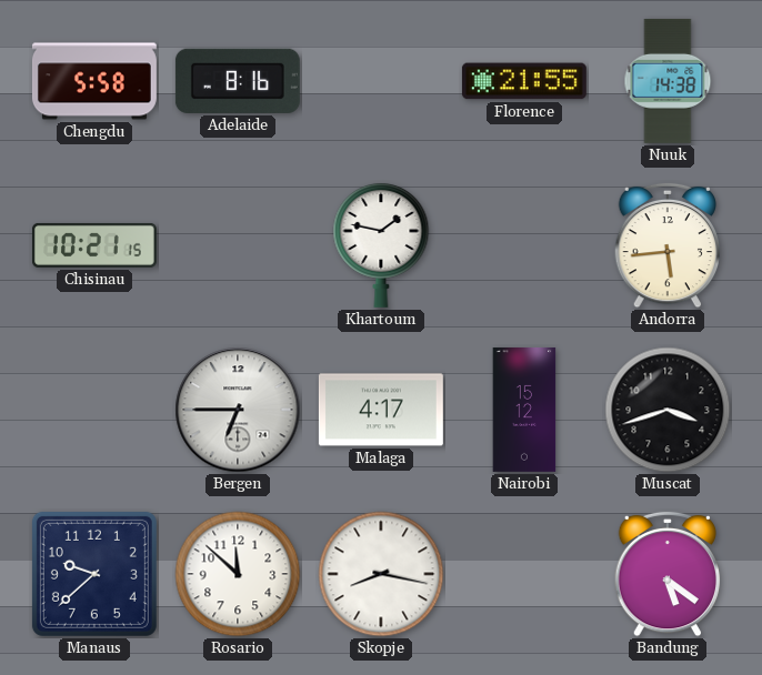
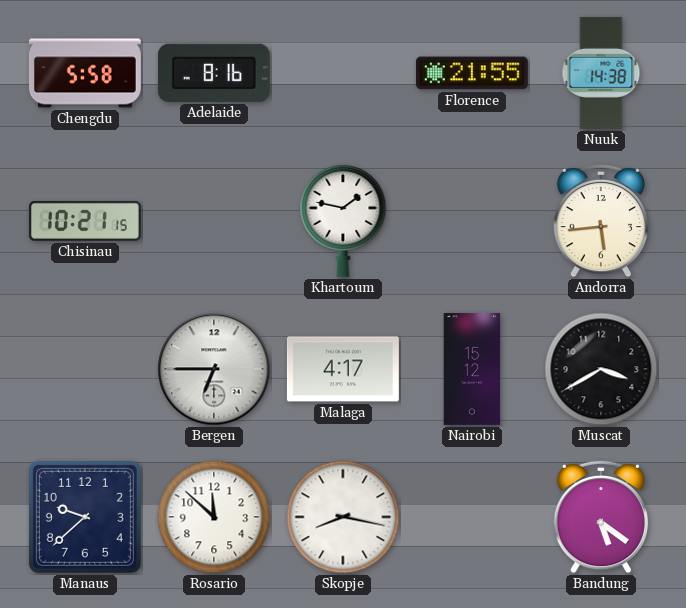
Muscat: 3:42 -> 3:40 (601, 369)
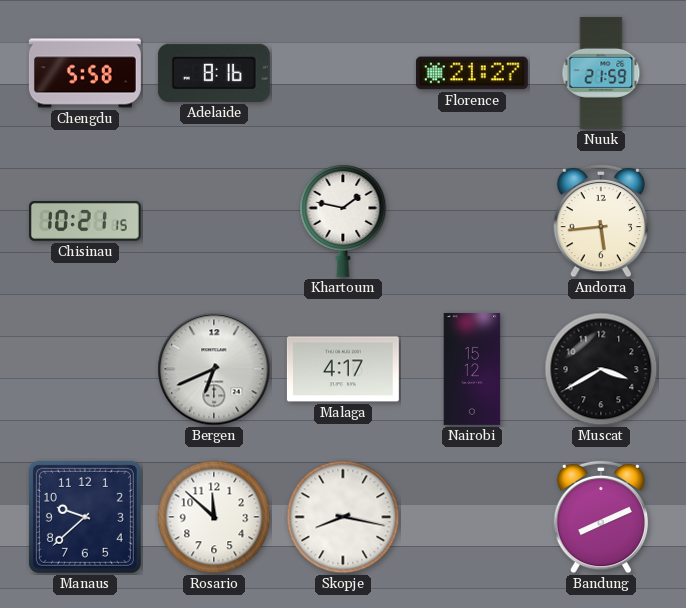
Florence: 21:55 -> 21:27 (472, 73)
Nuuk: 14:38 -> 21:59 (601, 73)
Bergen: 6:45 -> 6:41 (214, 369)
Bandung: 5:21 -> 8:11 (601, 517)
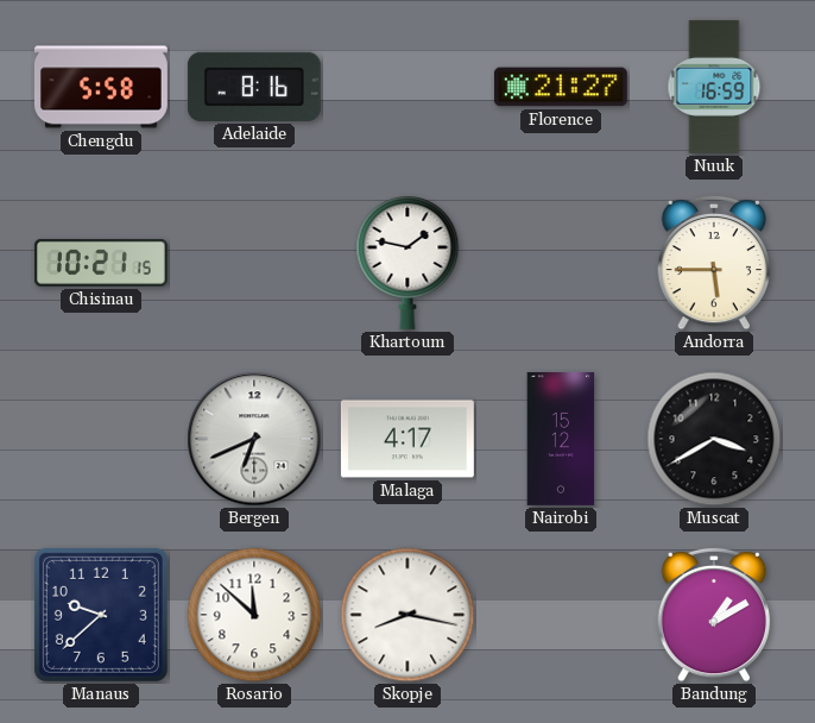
Nuuk: 21:59 -> 16:59 (714, 87)
Andorra: 5:44 -> 5:45 (714, 263)
Bandung: 8:11 -> 1:10 (714, 615)
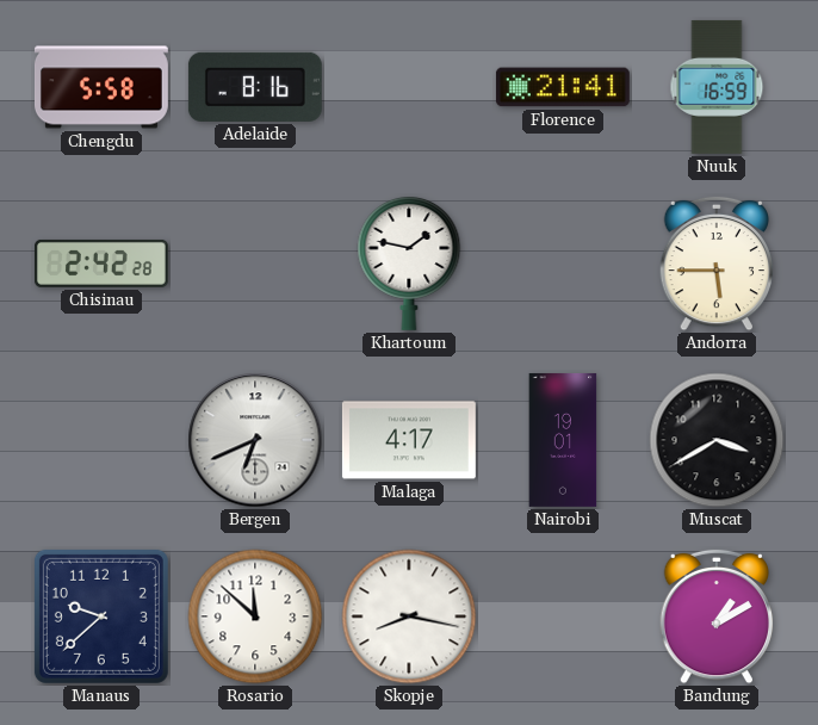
Florence: 21:27 -> 21:41 (563, 87)
Chisinau: 10:21 -> 2:42 (101, 264)
Nairobi: 15:12 -> 19:01 (563, 440)
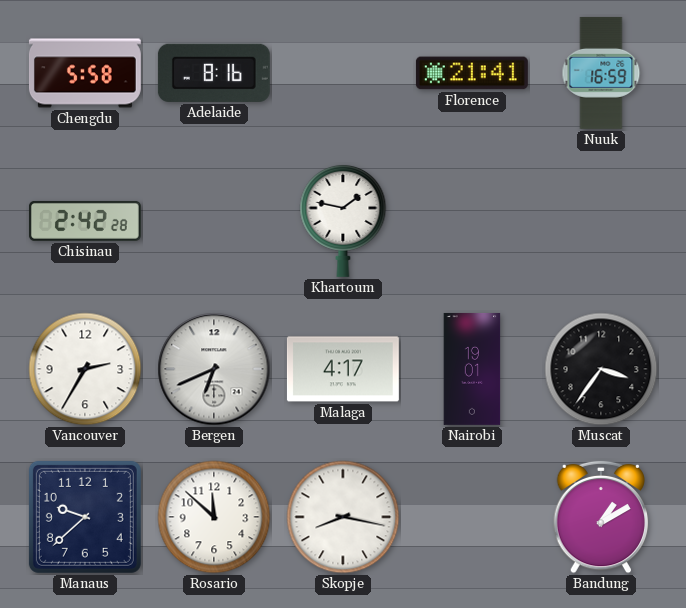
Andorra: 5:45 -> none (717, 264)
Vancouver: none -> 2:35 (85, 369)
Muscat: 3:40 -> 3:36 (601, 369)
